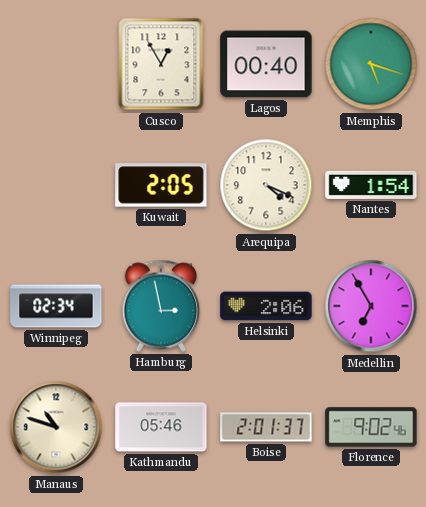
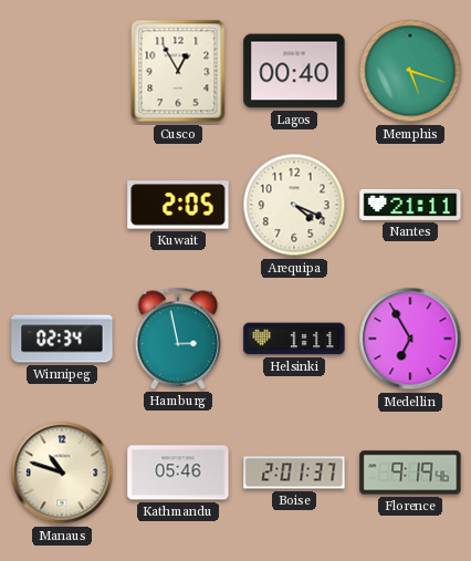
Nantes: 1:54 -> 21:11 (410, 205)
Helsinki: 2:06 -> 1:11 (294, 339)
Florence: 9:02 -> 9:19 (410, 472)
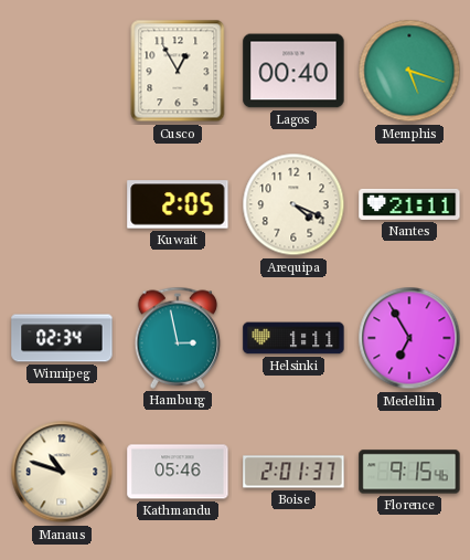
Florence: 9:19 -> 9:15 (409, 472)
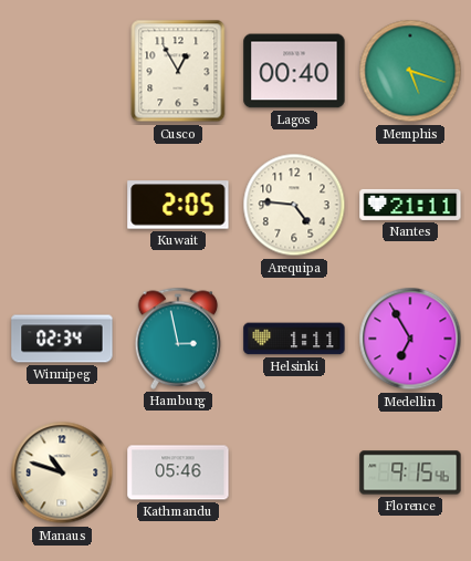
Arequipa: 4:19 -> 4:46 (294, 205)
Boise: 2:01 -> none (293, 472)
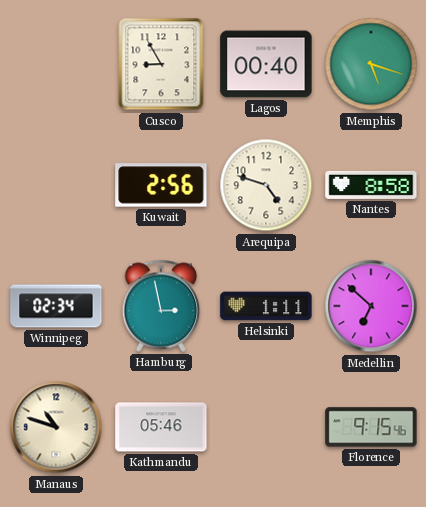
Cusco: 12:55 -> 8:55 (161, 64)
Kuwait: 2:05 -> 2:56 (161, 185)
Arequipa: 4:46 -> 4:48 (266, 185)
Nantes: 21:11 -> 8:58 (371, 185)
Medellin: 6:55 -> 6:52 (371, 306)
